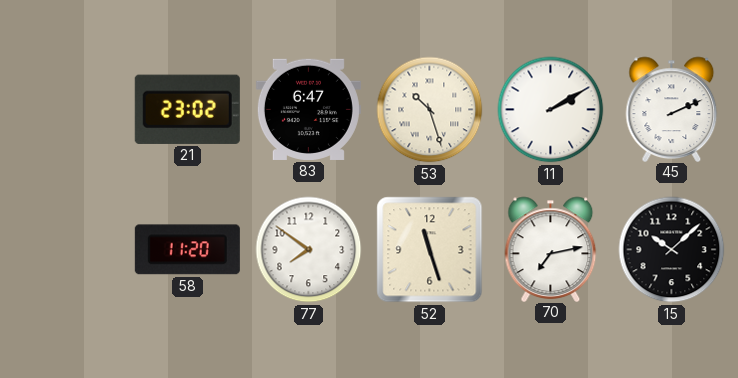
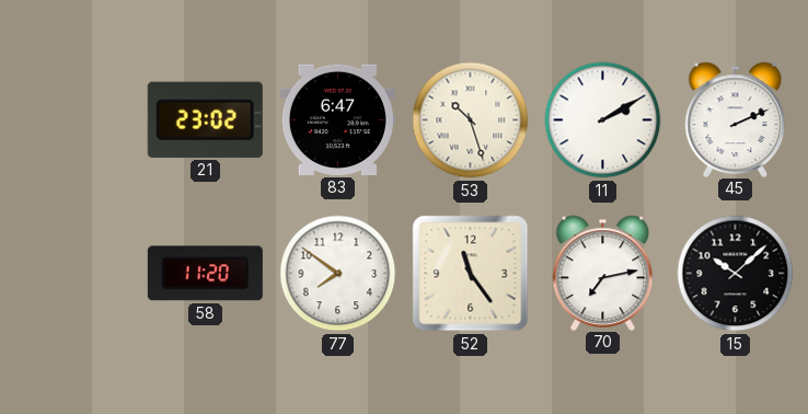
52: 11:27 -> 11:24 (471, 274)
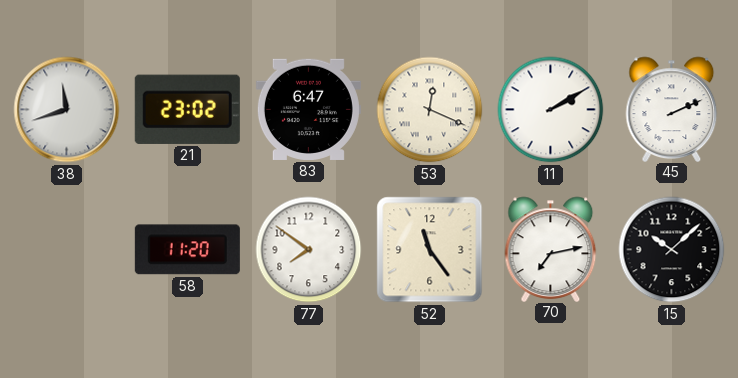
38: none -> 11:42 (67, 110)
53: 10:27 -> 12:19 (430, 110)
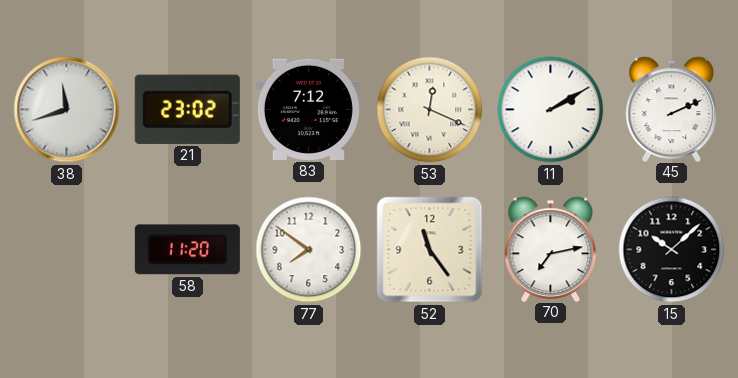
83: 6:47 -> 7:12 (308, 109)
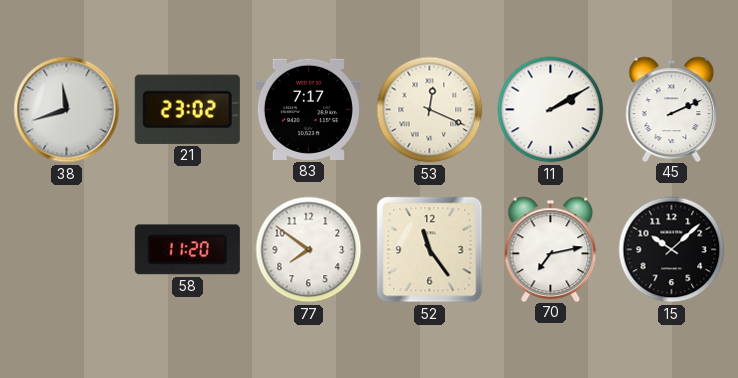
83: 7:12 -> 7:17 (308, 109)
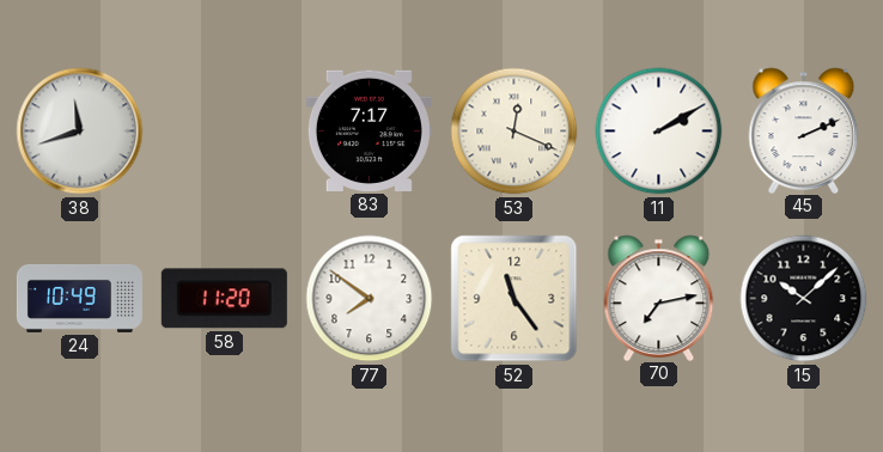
21: 23:02 -> none (187, 109)
24: none -> 10:49 (79, 298)
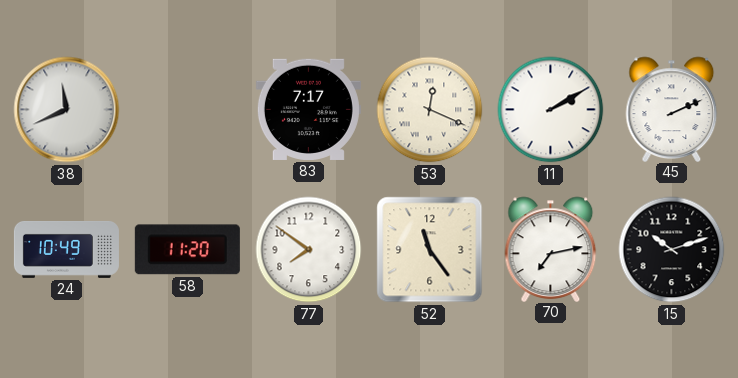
38: 11:42 -> 11:41 (67, 110)
15: 10:08 -> 10:12 (672, 250)
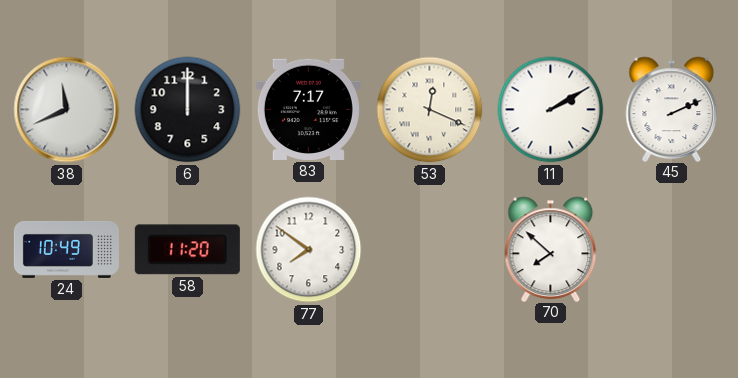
6: none -> 12:00 (188, 110)
52: 11:24 -> none (430, 250)
70: 7:13 -> 7:52 (551, 249)
15: 10:12 -> none (672, 250)
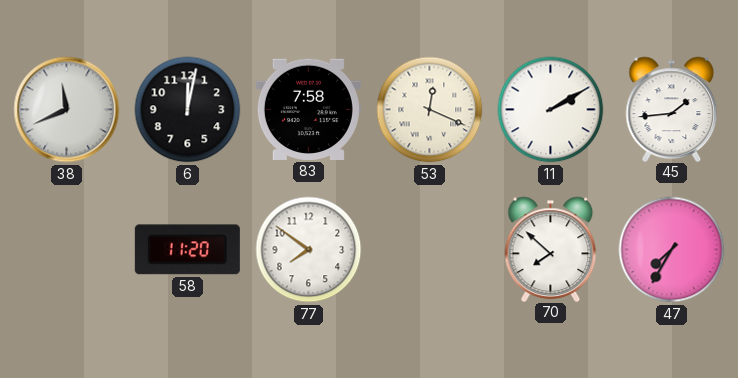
6: 12:00 -> 12:02 (188, 110)
83: 7:17 -> 7:58 (308, 109)
45: 2:11 -> 1:44 (672, 109)
24: 10:49 -> none (66, 249)
47: none -> 7:35 (672, 250)
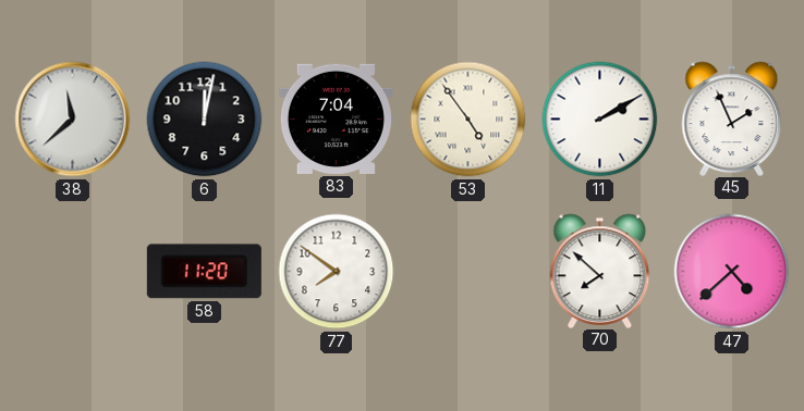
38: 11:41 -> 11:38 (73, 120)
83: 7:58 -> 7:04 (336, 119)
53: 12:19 -> 4:54 (468, 120)
45: 1:44 -> 1:56 (732, 119)
47: 7:35 -> 4:38 (732, 272)
